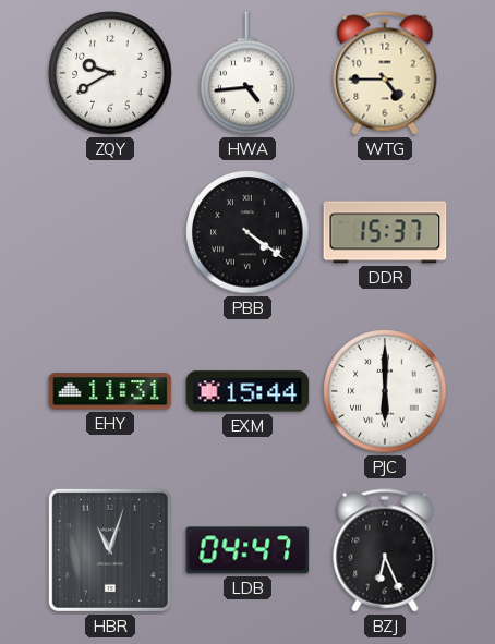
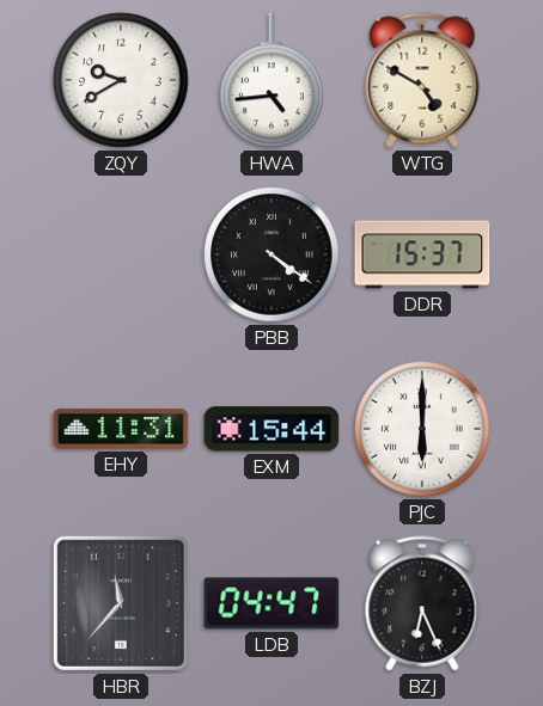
WTG: 4:45 -> 4:50 (422, 80)
HBR: 11:03 -> 11:37 (121, 603)
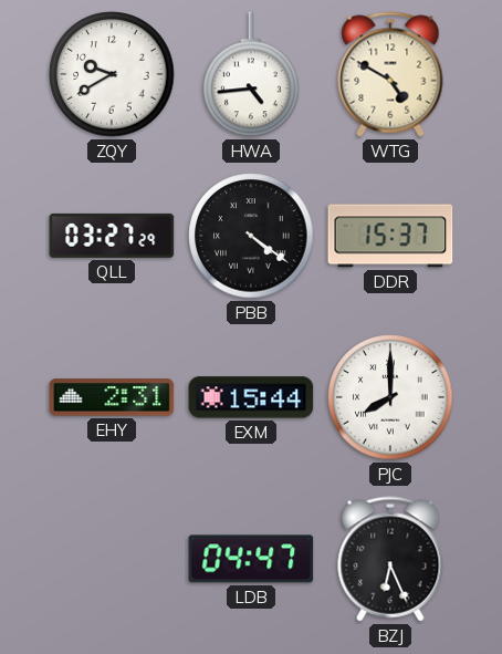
QLL: none -> 03:27 (112, 236)
EHY: 11:31 -> 2:31 (112, 397)
PJC: 6:00 -> 8:00 (390, 397)
HBR: 11:37 -> none (121, 603)
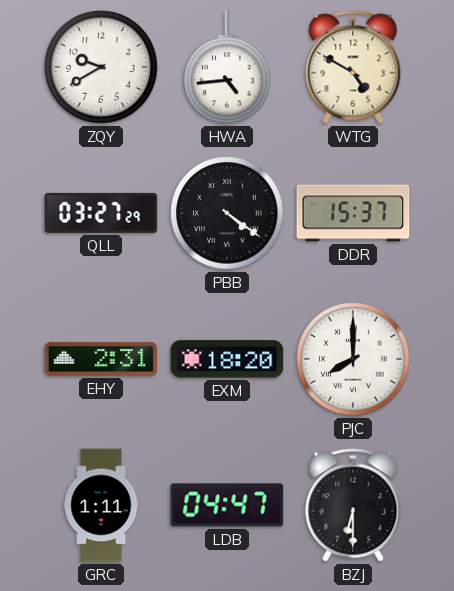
EXM: 15:44 -> 18:20 (227, 359)
GRC: none -> 1:11 (101, 505)
BZJ: 6:26 -> 6:30 (353, 505)
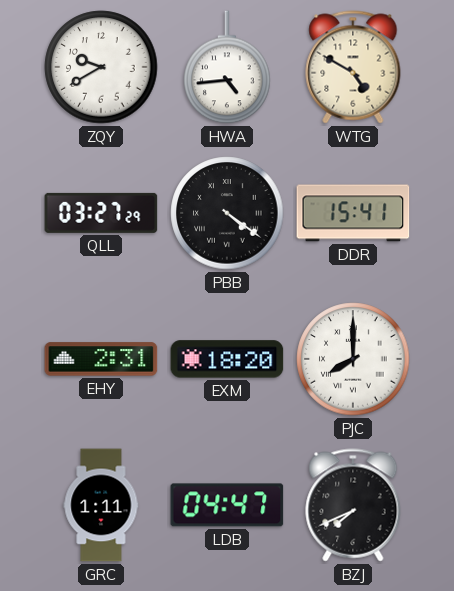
DDR: 15:37 -> 15:41 (353, 213)
BZJ: 6:30 -> 7:41 (353, 505)
